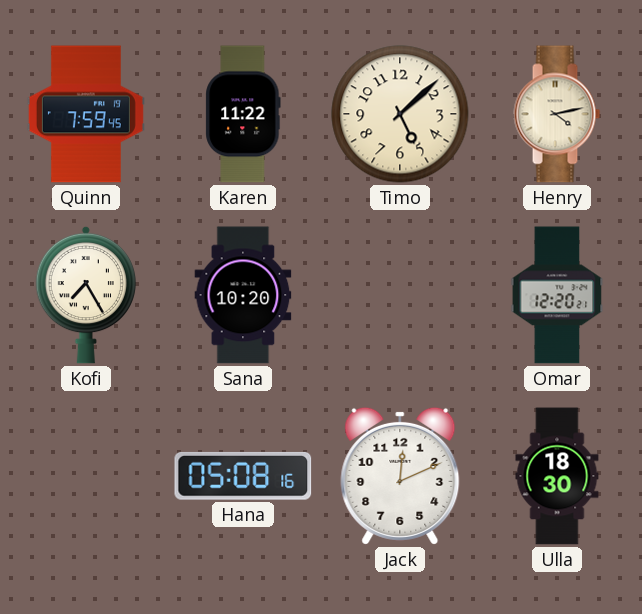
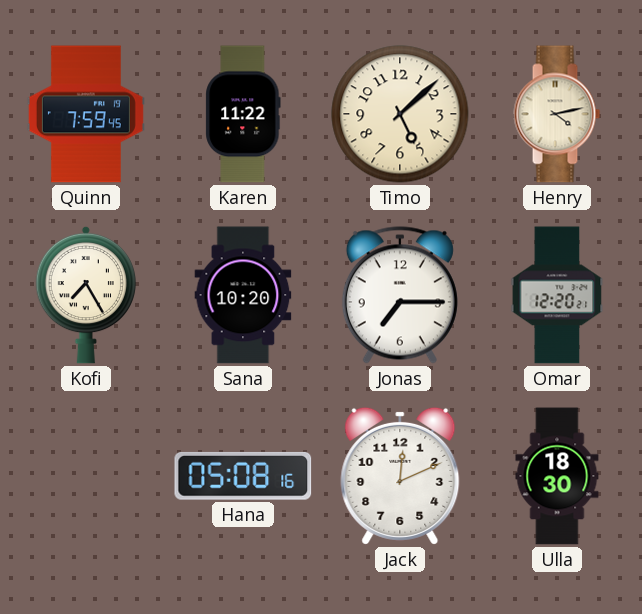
Jonas: none -> 7:15 (400, 295)
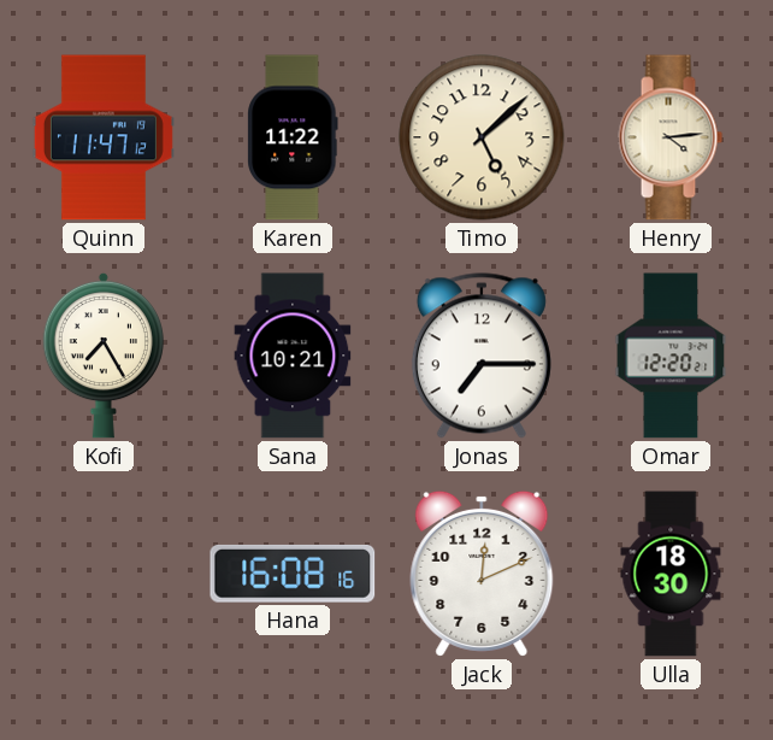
Quinn: 7:59 -> 11:47 (104, 137)
Henry: 4:13 -> 4:14 (671, 137)
Sana: 10:20 -> 10:21 (293, 356)
Hana: 05:08 -> 16:08 (293, 574)
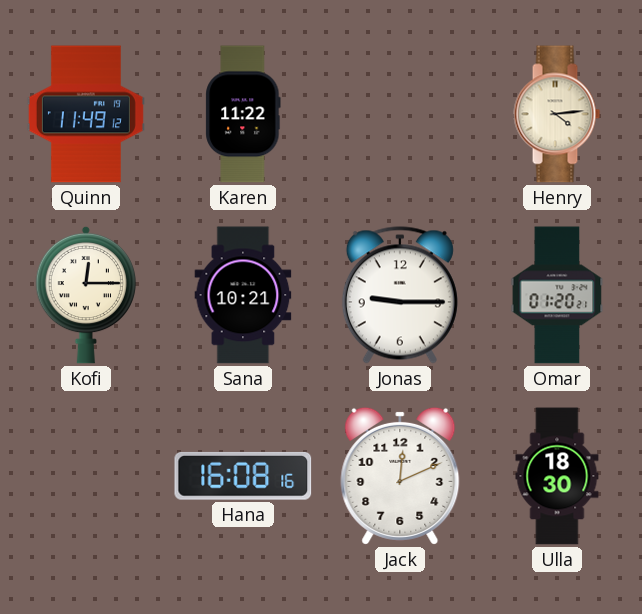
Quinn: 11:47 -> 11:49 (86, 114)
Timo: 5:08 -> none (482, 137)
Kofi: 7:25 -> 12:15 (86, 295)
Jonas: 7:15 -> 9:15 (400, 295)
Omar: 12:20 -> 01:20 (557, 295)
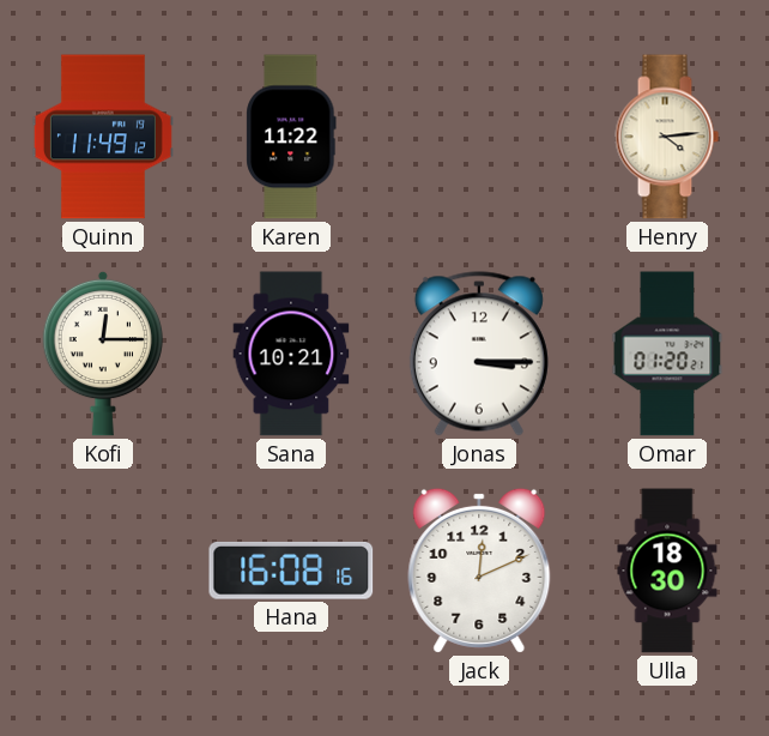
Jonas: 9:15 -> 3:15 (479, 354)
